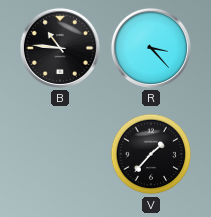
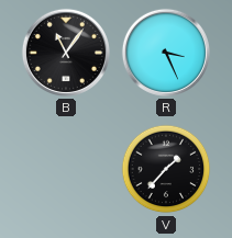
B: 10:46 -> 11:06 (66, 53)
R: 3:23 -> 3:26 (166, 53)
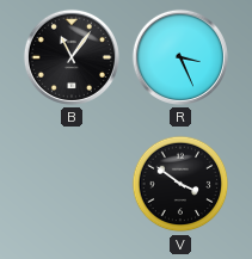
V: 1:37 -> 3:51 (180, 184)
